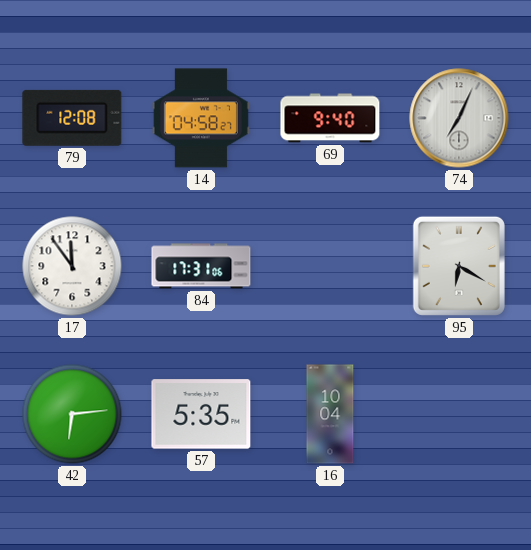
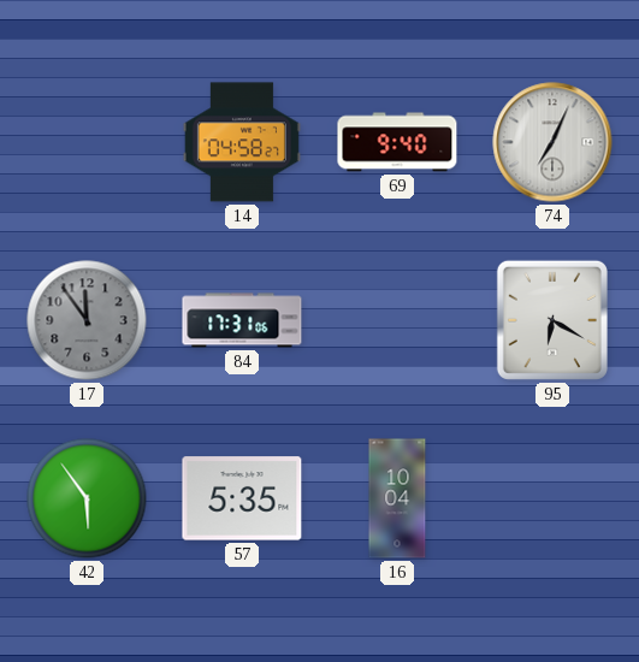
79: 12:08 -> none (72, 118)
17 dial: white -> grey (87, 320)
42: 6:14 -> 5:54 (87, 498)
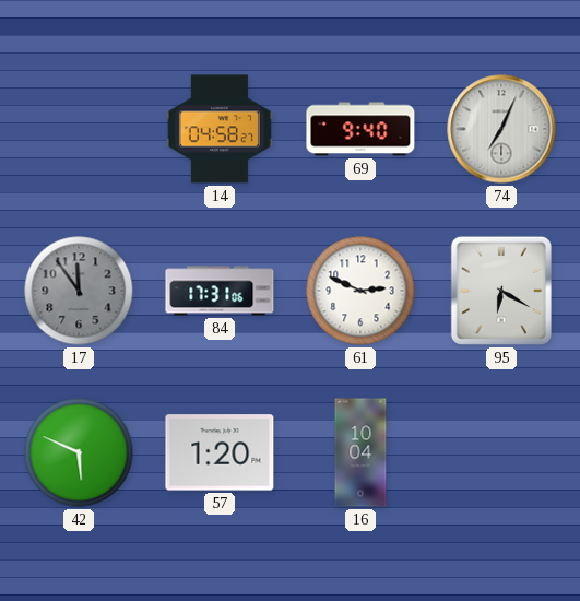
61: none -> 2:49 (360, 291)
42: 5:54 -> 5:49 (79, 452)
57: 5:35 -> 1:20 (220, 452)
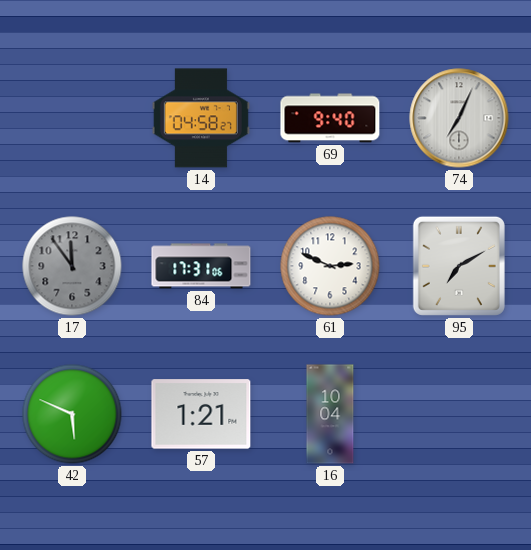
95: 6:20 -> 7:10 (459, 266)
57: 1:20 -> 1:21 (201, 414)
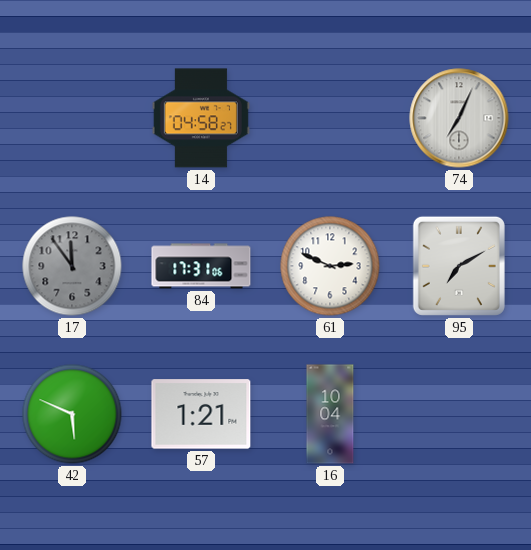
69: 9:40 -> none (330, 118)
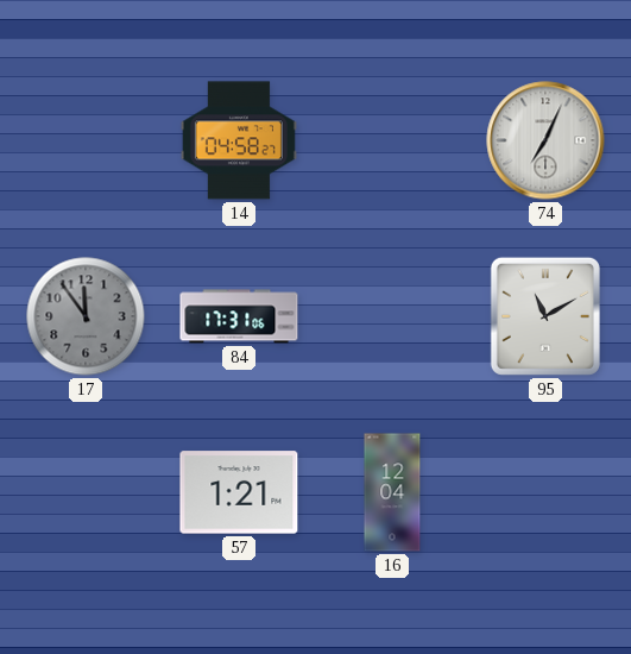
61: 2:49 -> none (330, 266)
95: 7:10 -> 11:10 (545, 316)
42: 5:49 -> none (72, 414)
16: 10:04 -> 12:04 (392, 492)
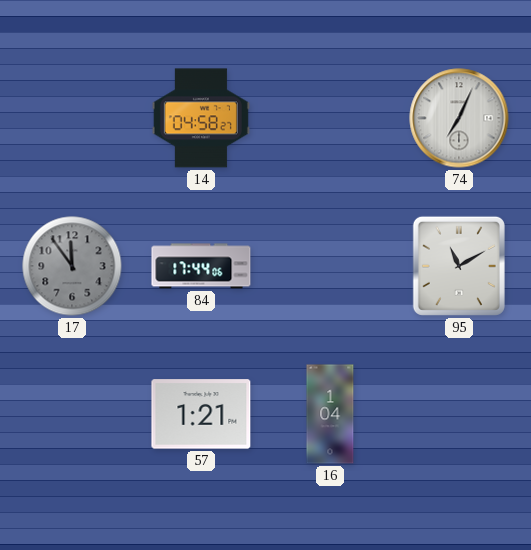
84: 17:31 -> 17:44 (201, 266)
16: 12:04 -> 1:04 (330, 414)
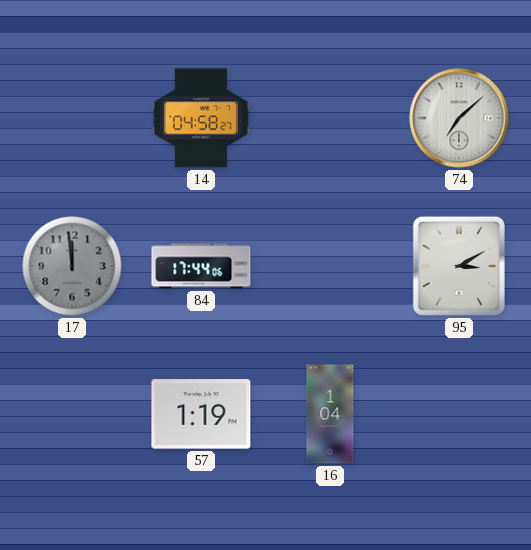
74: 7:04 -> 7:08 (459, 118)
17: 11:54 -> 11:59 (72, 266)
95: 11:10 -> 3:10 (459, 266)
57: 1:21 -> 1:19 (201, 414)
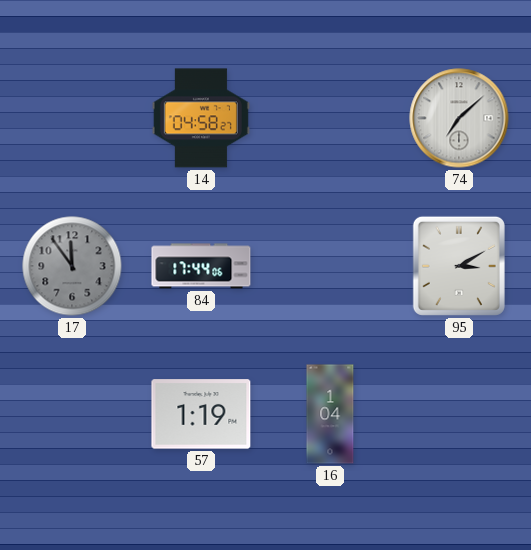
17: 11:59 -> 11:54 (72, 266)
